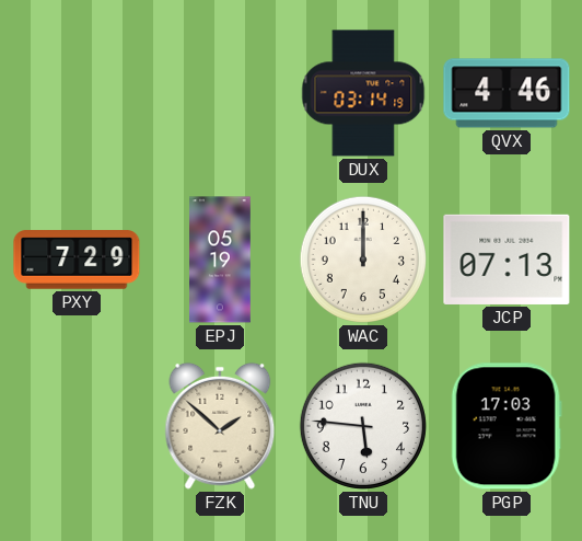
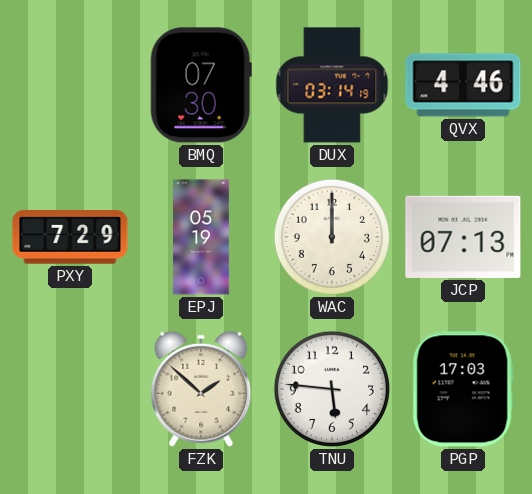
BMQ: none -> 07:30 (201, 85)
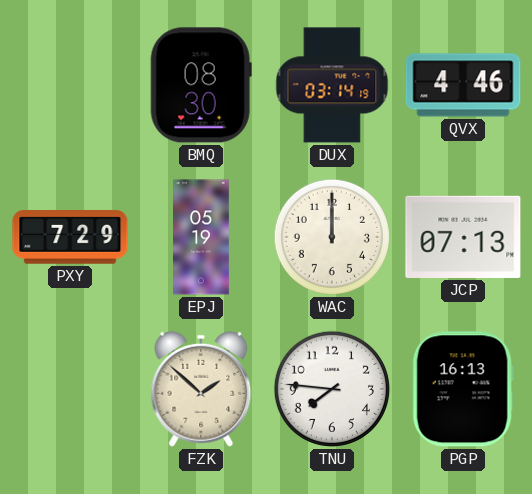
BMQ: 07:30 -> 08:30 (201, 85)
TNU: 5:46 -> 7:46 (332, 389)
PGP: 17:03 -> 16:13 (463, 389)
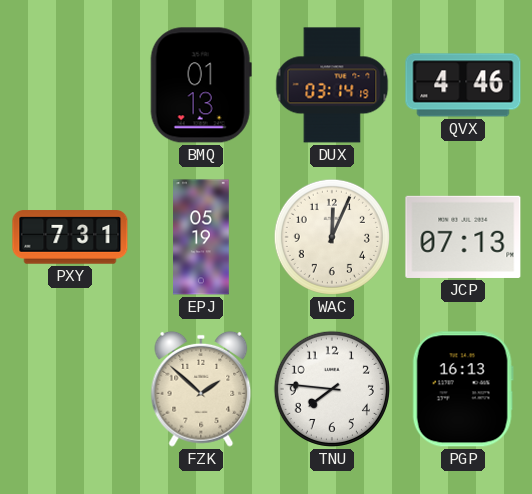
BMQ: 08:30 -> 01:13 (201, 85)
PXY: 7:29 -> 7:31 (70, 237)
WAC: 12:00 -> 12:04 (332, 237)
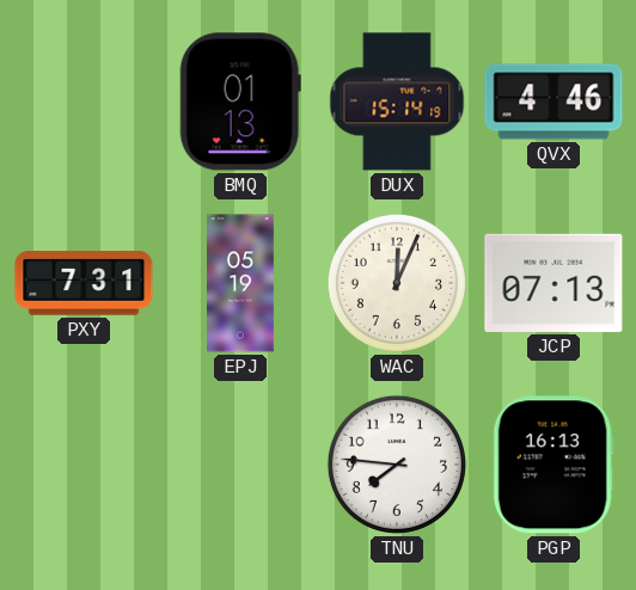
DUX: 03:14 -> 15:14 (397, 102)
FZK: 1:52 -> none (201, 389)
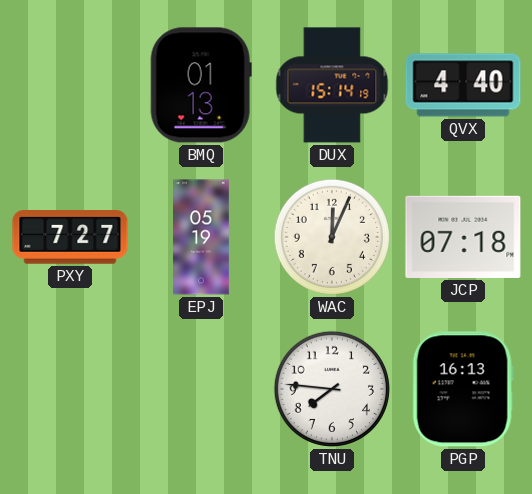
QVX: 4:46 -> 4:40 (463, 85)
PXY: 7:31 -> 7:27 (70, 237)
JCP: 07:13 -> 07:18 (463, 237)
